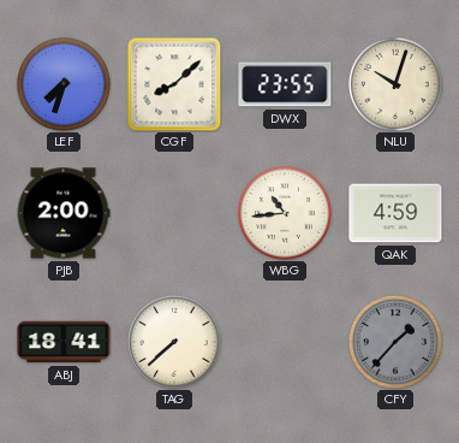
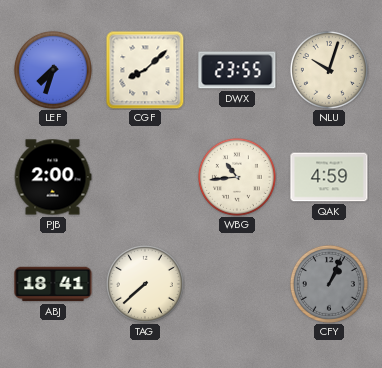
CFY: 1:37 -> 1:04 (329, 284)
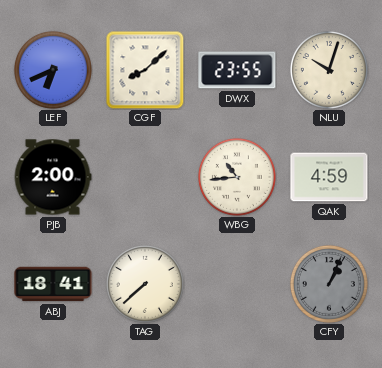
LEF: 7:33 -> 6:41 (53, 70)
